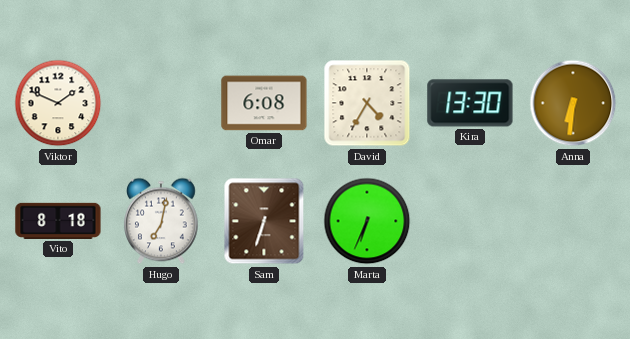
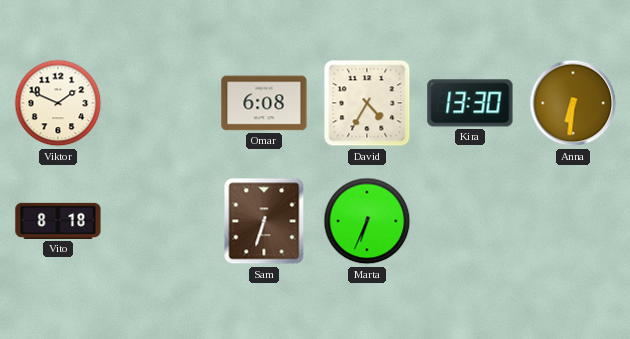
Hugo: 7:02 -> none (162, 221)
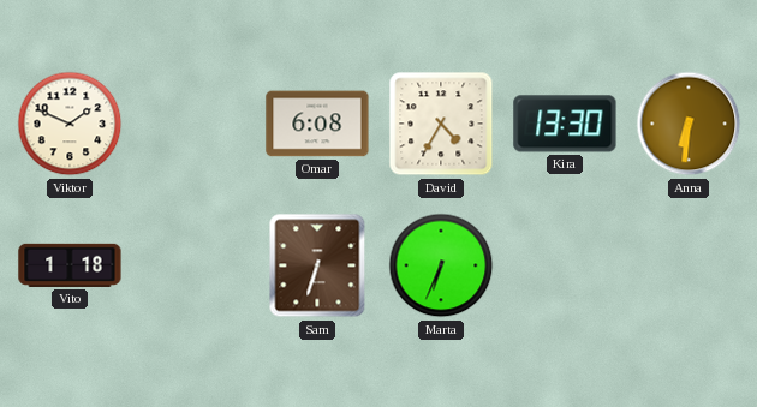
Vito: 8:18 -> 1:18 (70, 265)
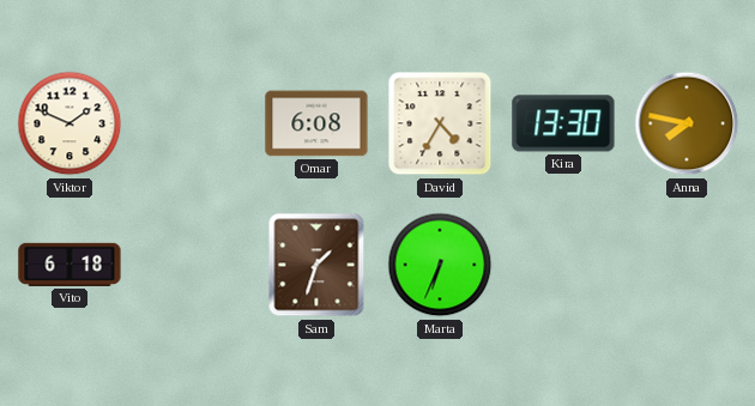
Anna: 6:31 -> 7:47 (687, 123)
Vito: 1:18 -> 6:18 (70, 265)
Sam: 6:33 -> 1:33 (316, 265)
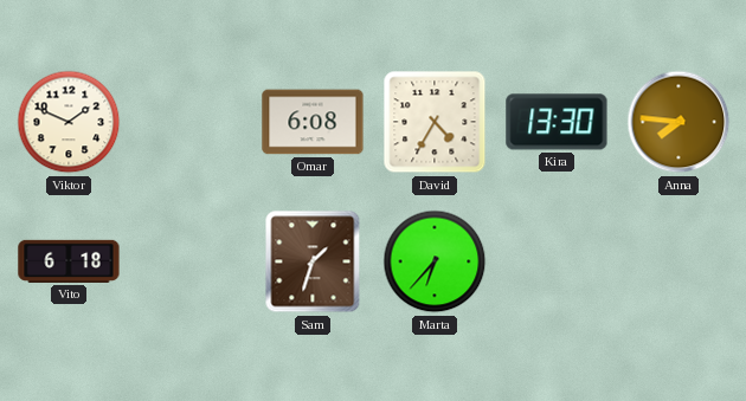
Anna: 7:47 -> 7:46 (679, 122)
Marta: 6:34 -> 6:37 (435, 261)
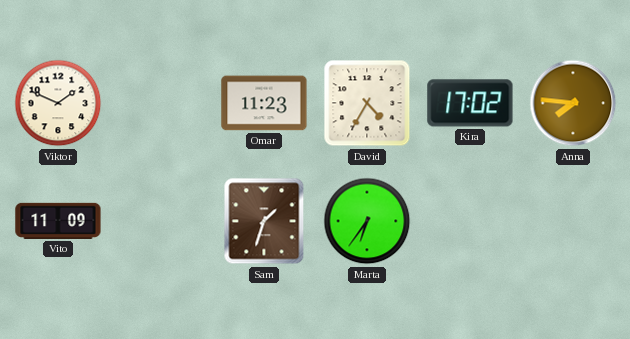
Omar: 6:08 -> 11:23 (264, 103)
Kira: 13:30 -> 17:02 (470, 103)
Vito: 6:18 -> 11:09 (58, 221)
Marta: 6:37 -> 6:36 (367, 221)
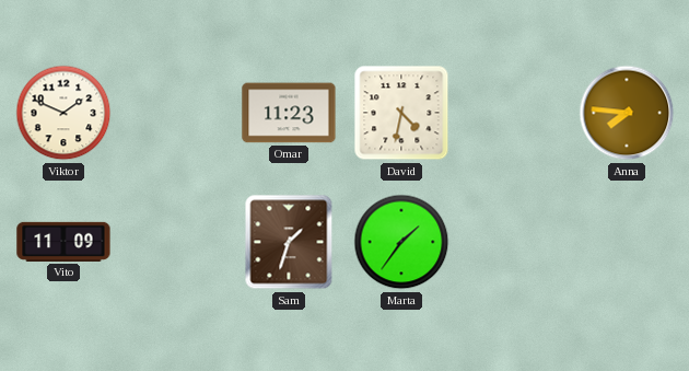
David: 4:35 -> 4:32 (401, 113)
Kira: 17:02 -> none (470, 103)
Marta: 6:36 -> 1:36 (401, 242)
